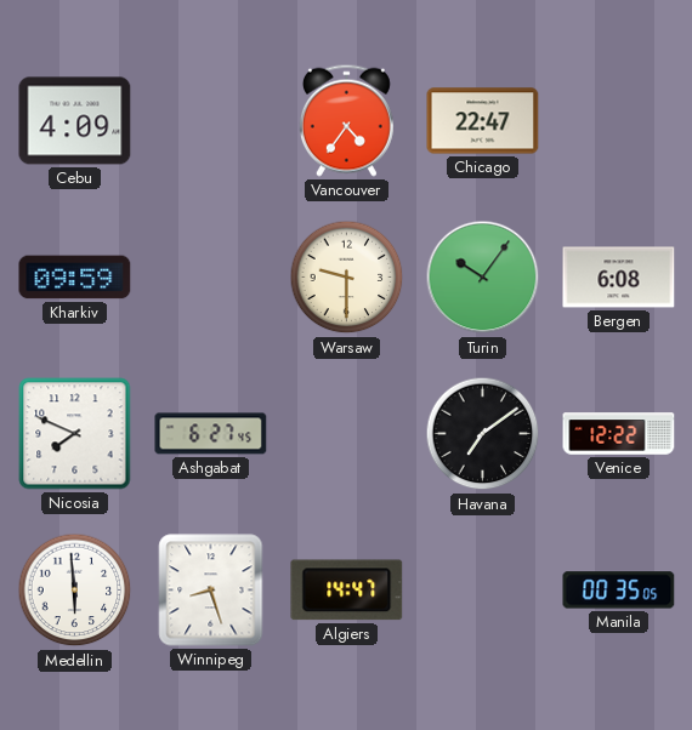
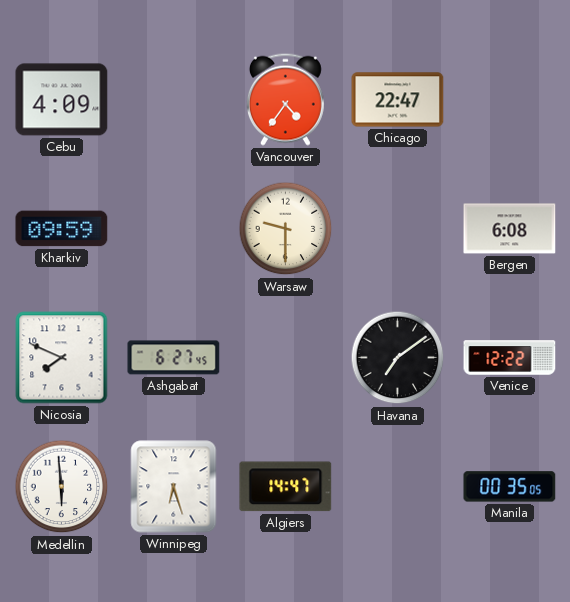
Turin: 10:06 -> none (483, 278)
Winnipeg: 8:27 -> 6:27 (174, 487)
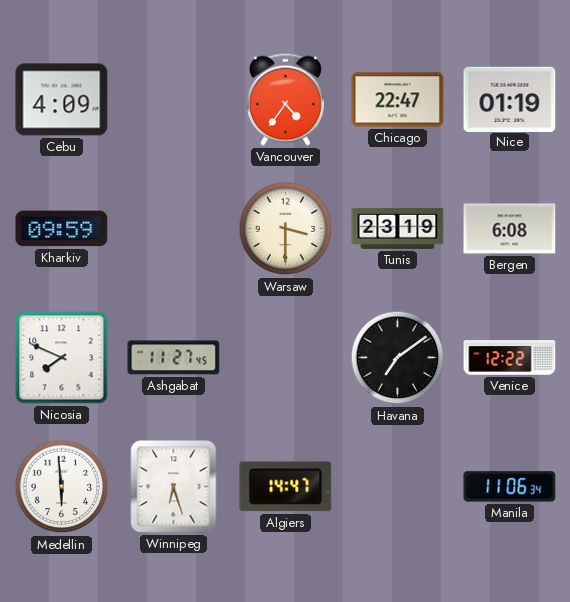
Nice: none -> 01:19 (510, 99)
Warsaw: 9:30 -> 3:30 (286, 229)
Tunis: none -> 23:19 (398, 228)
Ashgabat: 6:27 -> 11:27 (174, 358)
Manila: 00:35 -> 11:06 (510, 487)
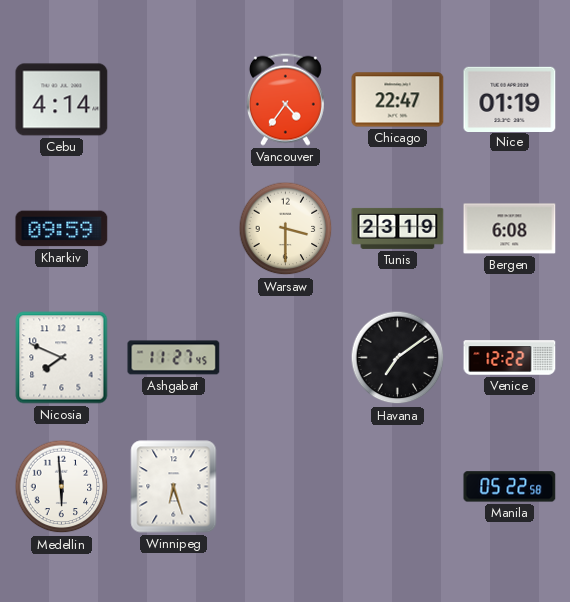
Cebu: 4:09 -> 4:14 (62, 100)
Algiers: 14:47 -> none (286, 487)
Manila: 11:06 -> 05:22 (510, 487)
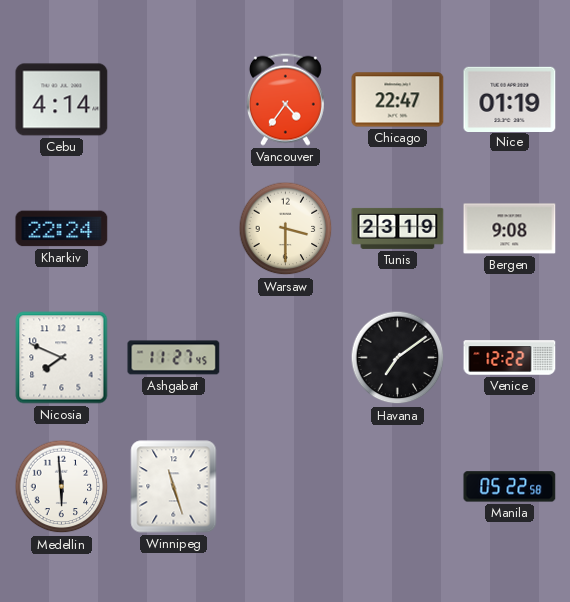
Kharkiv: 09:59 -> 22:24 (62, 229)
Bergen: 6:08 -> 9:08 (510, 229)
Winnipeg: 6:27 -> 11:27 (174, 487)
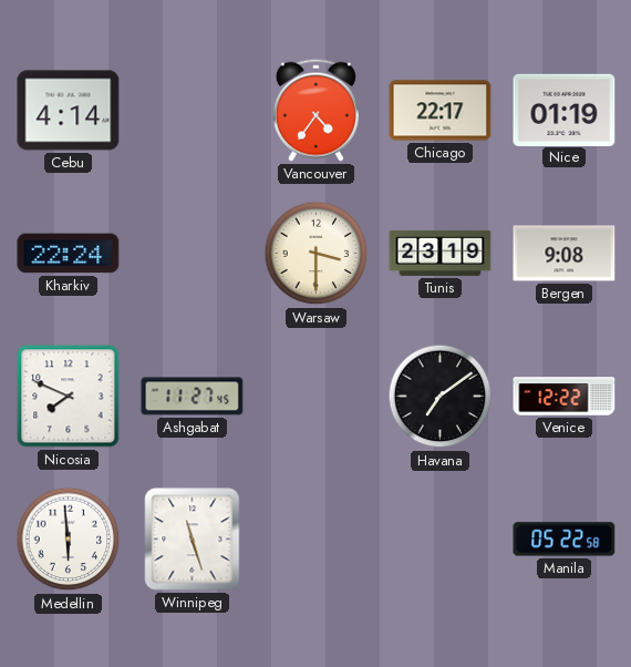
Chicago: 22:47 -> 22:17 (441, 111)
